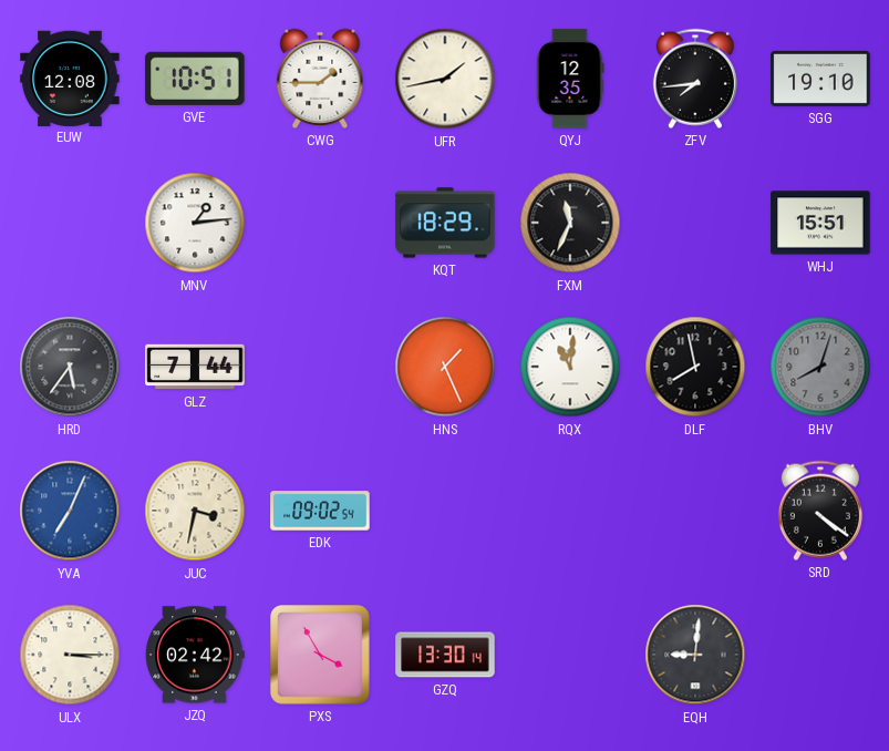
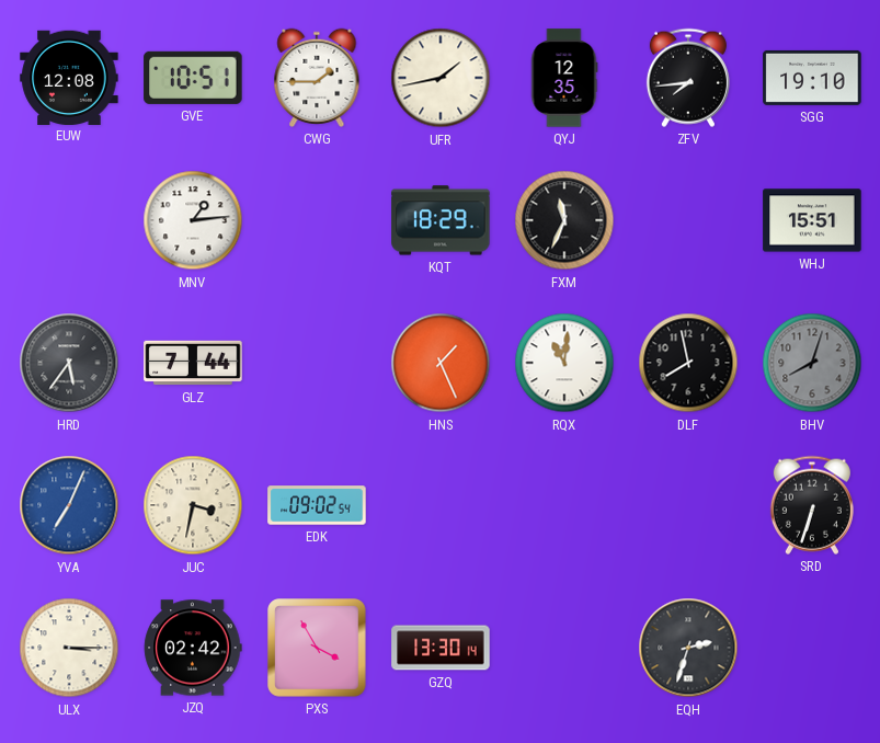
SRD: 4:21 -> 6:33 (812, 505)
EQH: 9:01 -> 2:33 (688, 648)
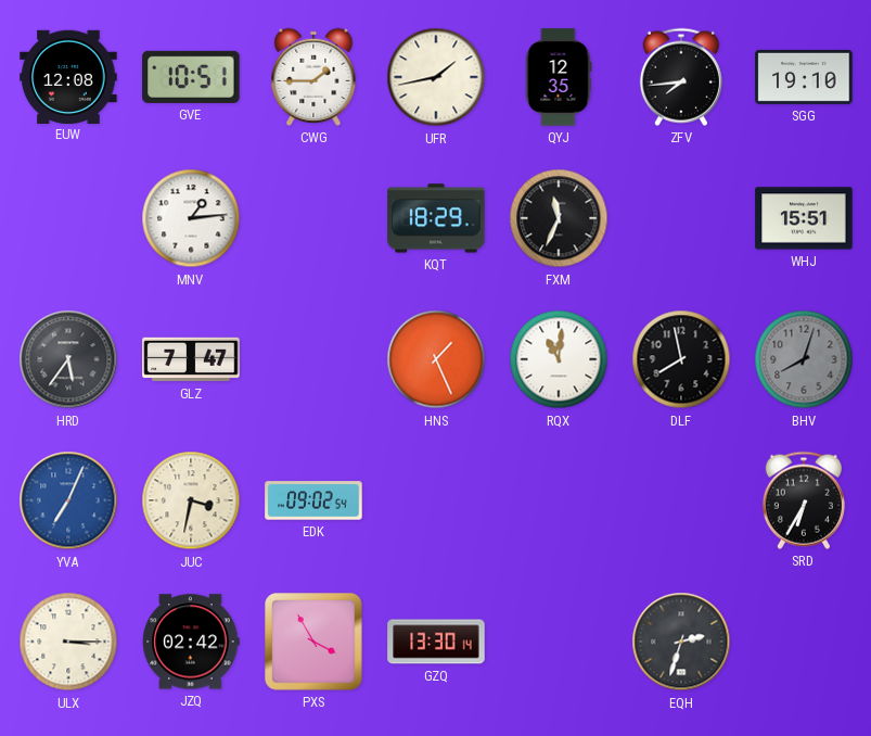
GLZ: 7:44 -> 7:47 (191, 359)
SRD: 6:33 -> 6:35 (804, 500)
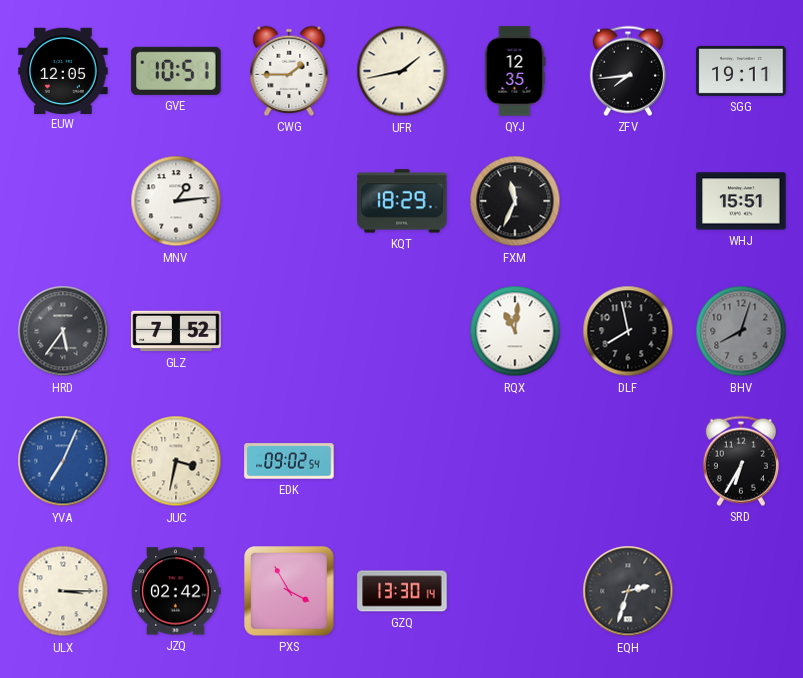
EUW: 12:08 -> 12:05 (63, 70)
SGG: 19:10 -> 19:11 (741, 71)
GLZ: 7:47 -> 7:52 (176, 331)
HNS: 1:26 -> none (436, 359)
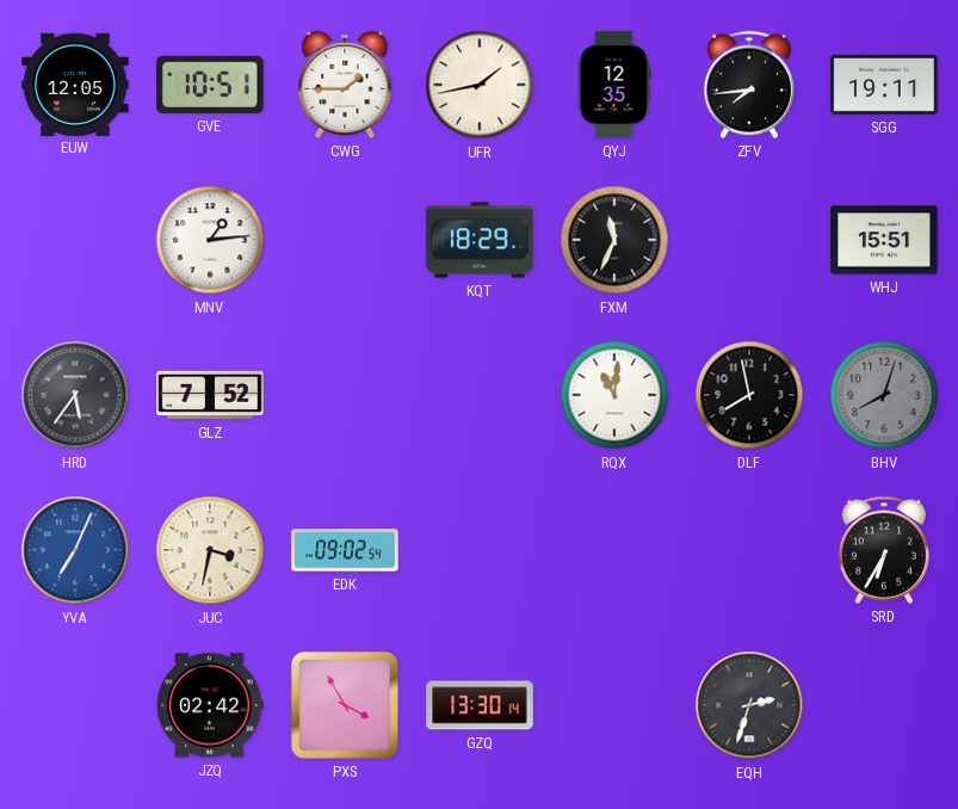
ULX: 3:15 -> none (63, 591)
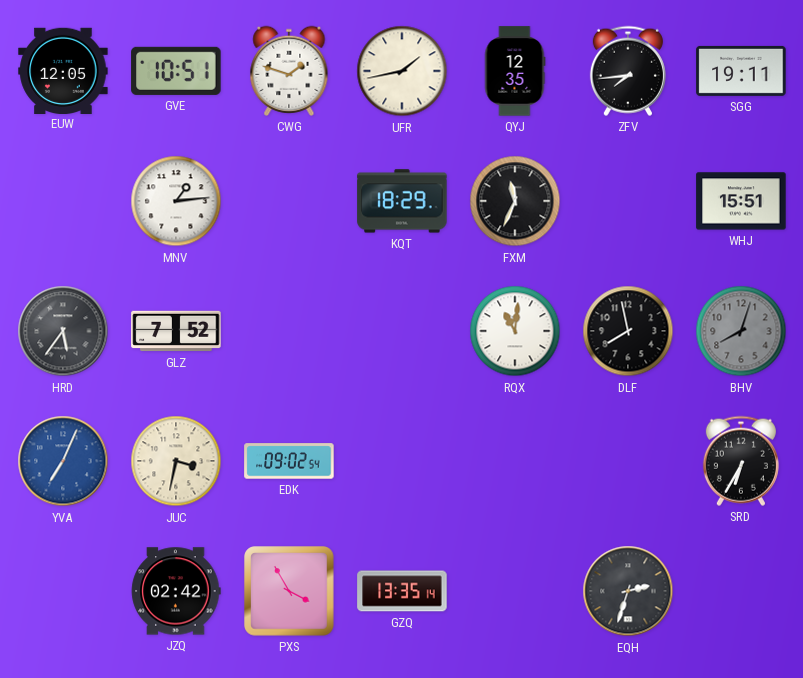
CWG: 1:45 -> 1:48 (289, 71)
GZQ: 13:30 -> 13:35 (402, 591)
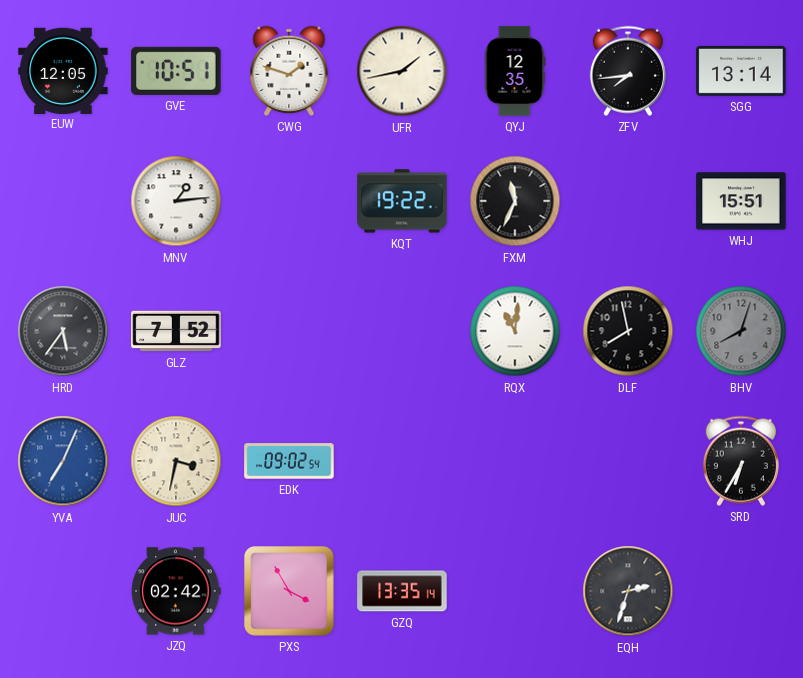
SGG: 19:11 -> 13:14 (741, 71)
KQT: 18:29 -> 19:22 (402, 201)
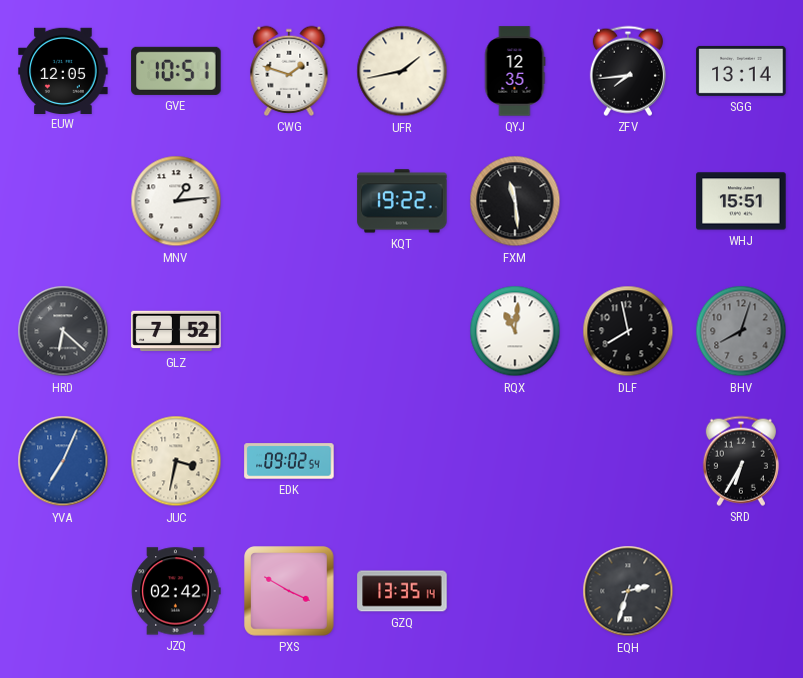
FXM: 11:34 -> 11:29 (515, 201)
HRD: 5:36 -> 6:22 (63, 331)
PXS: 3:55 -> 3:50 (289, 591)
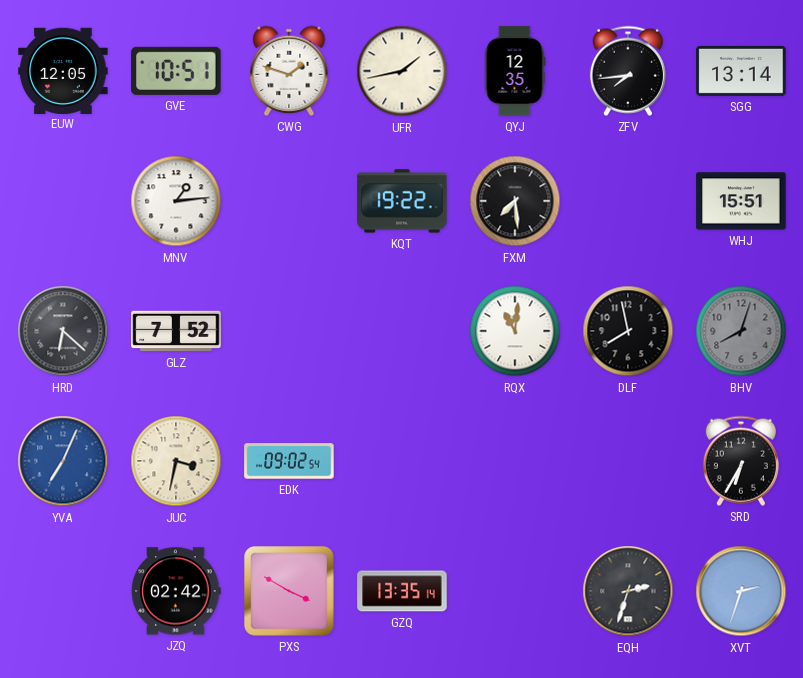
FXM: 11:29 -> 7:29 (515, 201)
XVT: none -> 2:33 (741, 591)
